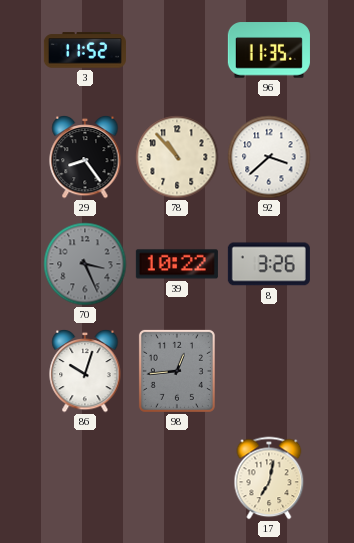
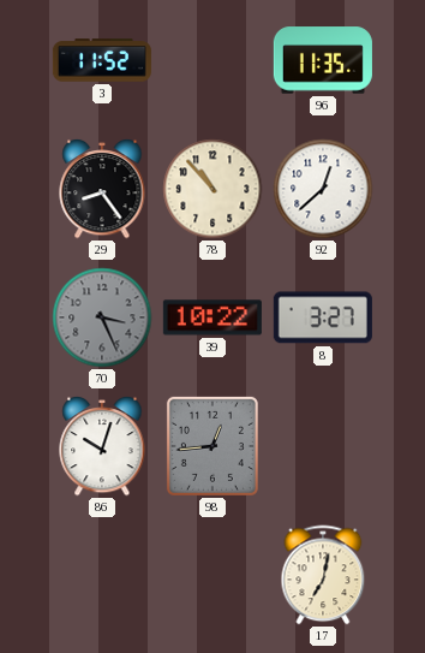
92: 3:38 -> 12:38 (323, 189)
8: 3:26 -> 3:27 (323, 317)
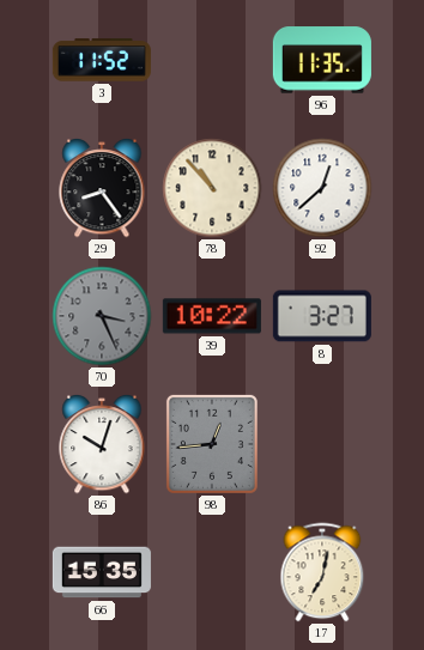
66: none -> 15:35 (102, 572)
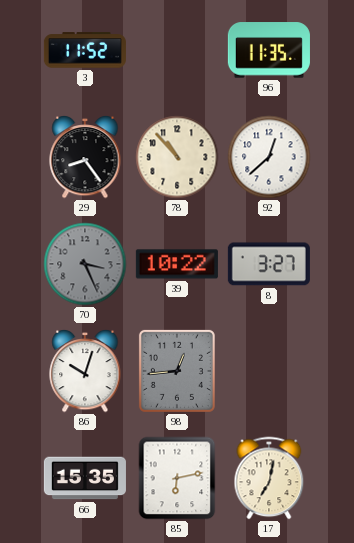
85: none -> 6:13 (177, 478)
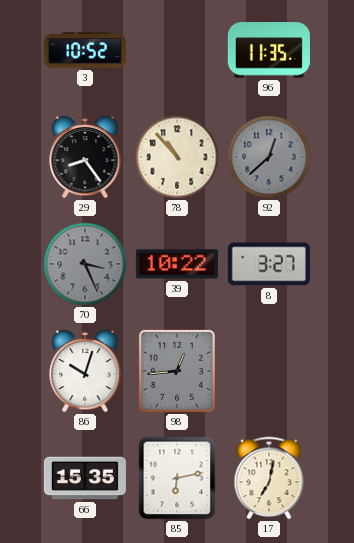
3: 11:52 -> 10:52 (85, 50)
92 dial: white -> grey (269, 157)
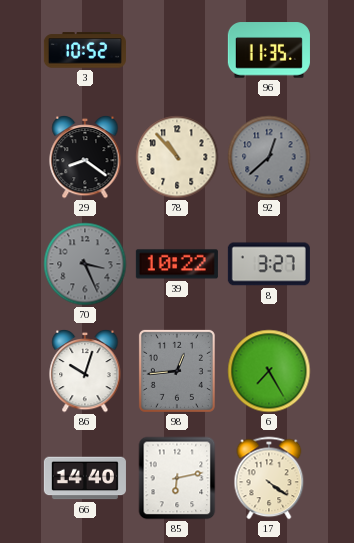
29: 8:24 -> 8:21 (85, 157)
6: none -> 7:25 (269, 371)
66: 15:35 -> 14:40 (85, 478)
17: 7:02 -> 4:21 (269, 478)
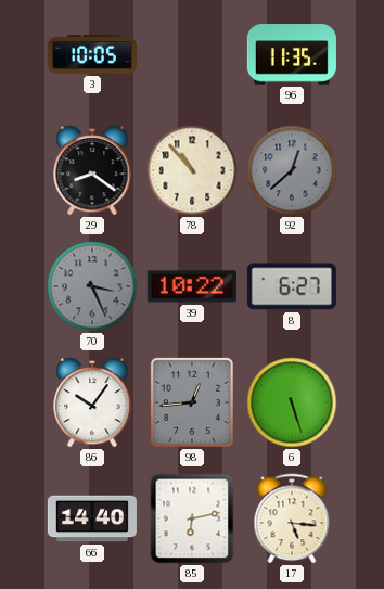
3: 10:52 -> 10:05 (92, 54)
8: 3:27 -> 6:27 (292, 286)
86: 10:03 -> 10:06 (92, 402)
6: 7:25 -> 5:27 (292, 402)
17: 4:21 -> 5:16 (292, 518)
